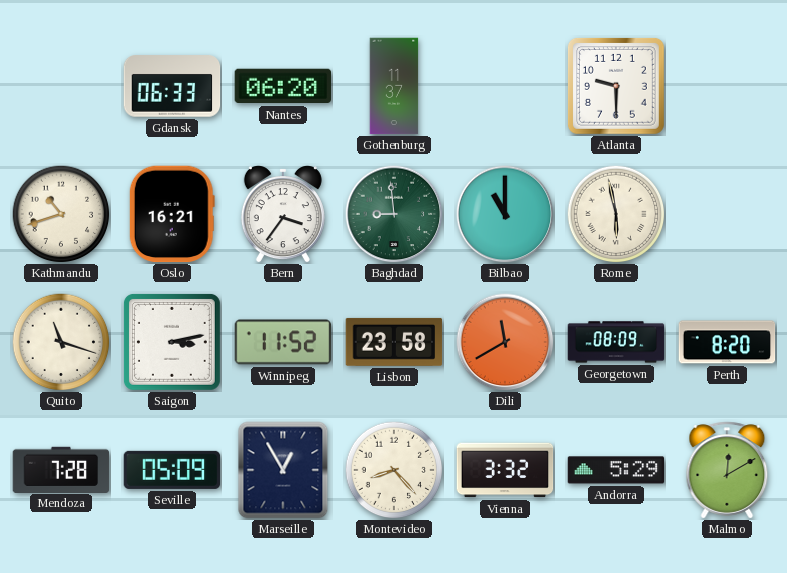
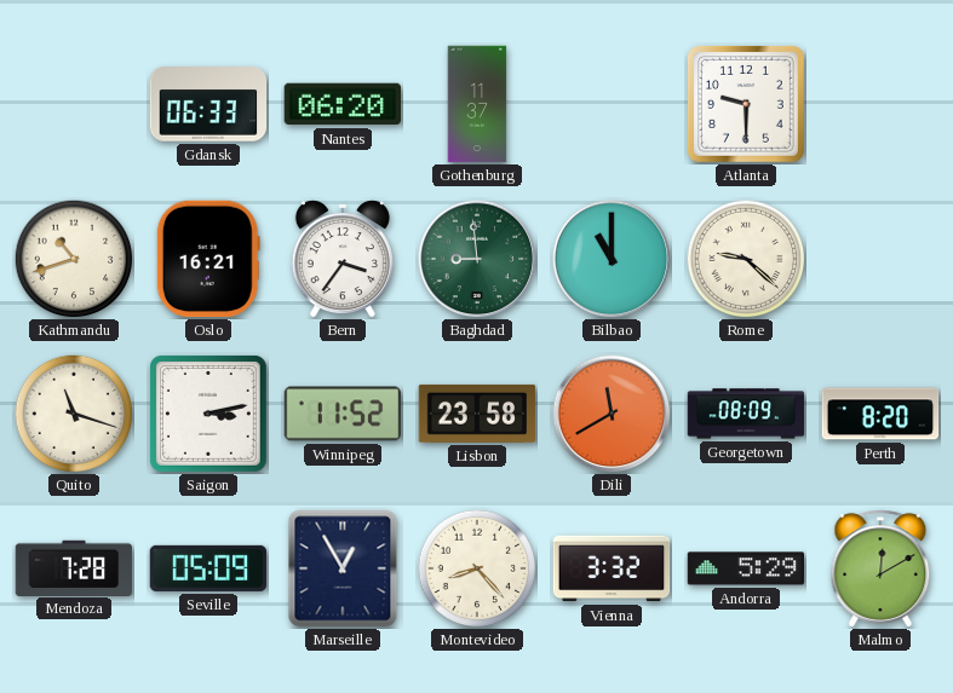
Rome: 5:58 -> 9:22 (746, 259)
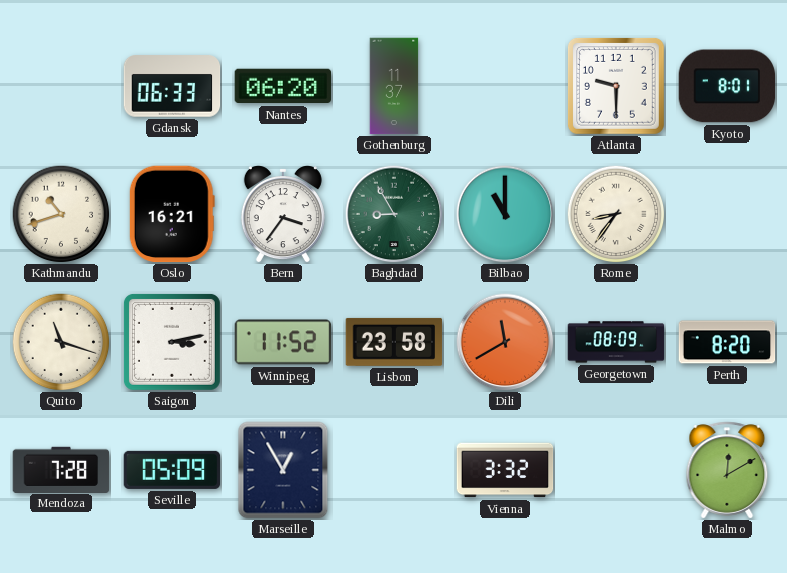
Kyoto: none -> 8:01 (727, 86)
Baghdad: 8:59 -> 8:55 (394, 214)
Rome: 9:22 -> 8:36 (616, 214)
Montevideo: 8:23 -> none (477, 568)
Andorra: 5:29 -> none (746, 568)
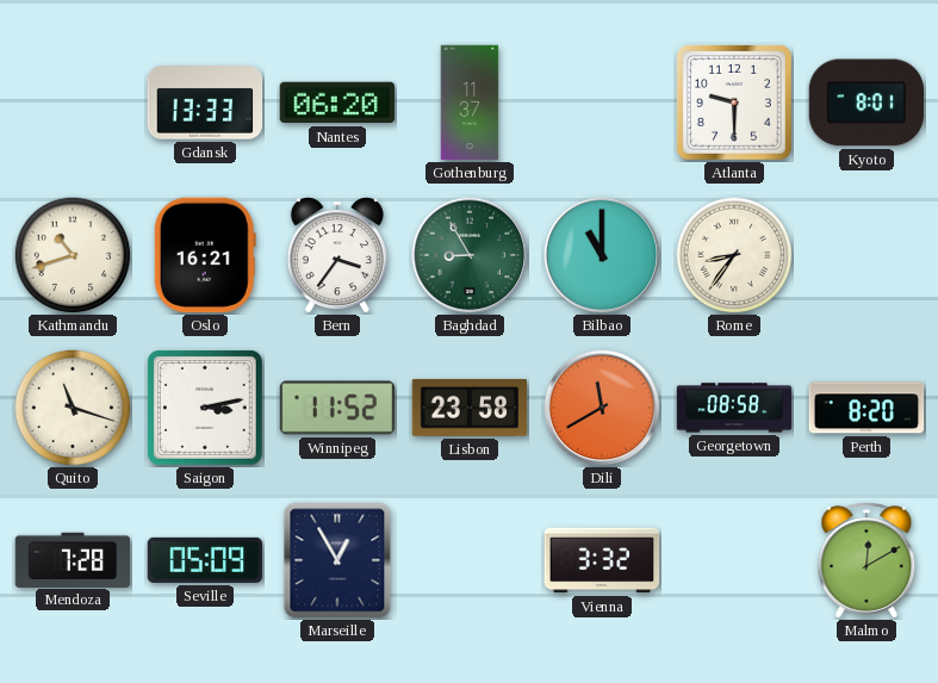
Gdansk: 06:33 -> 13:33 (205, 103)
Georgetown: 08:09 -> 08:58 (734, 408)
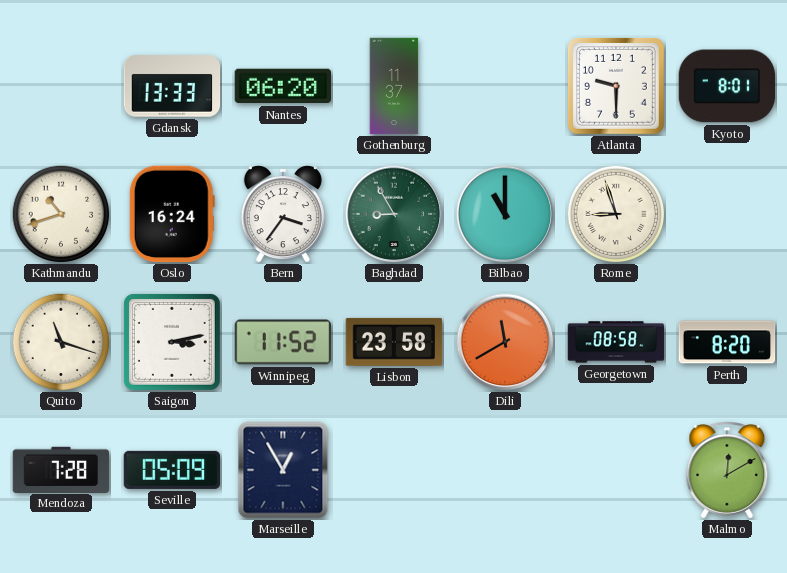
Oslo: 16:21 -> 16:24 (172, 214)
Rome: 8:36 -> 8:57 (616, 214)
Vienna: 3:32 -> none (602, 560)
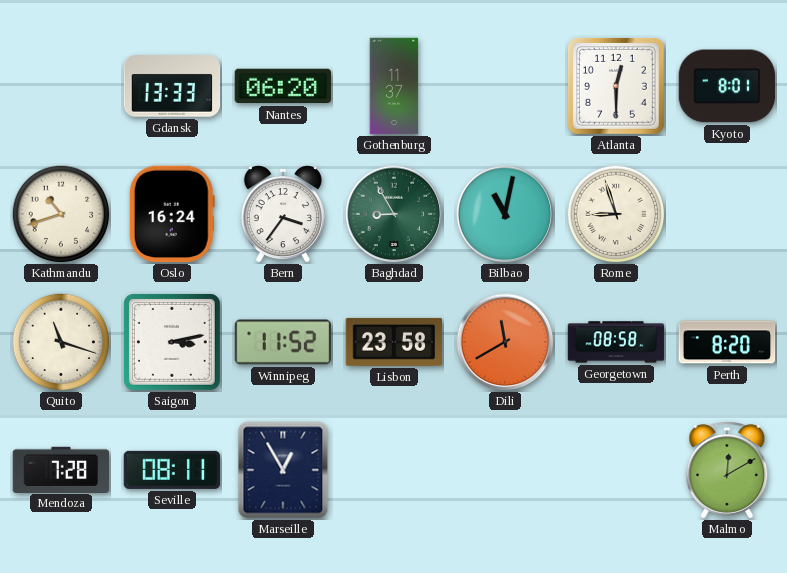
Atlanta: 9:30 -> 12:30 (616, 86)
Bilbao: 11:00 -> 11:02 (505, 214)
Seville: 05:09 -> 08:11 (172, 470)
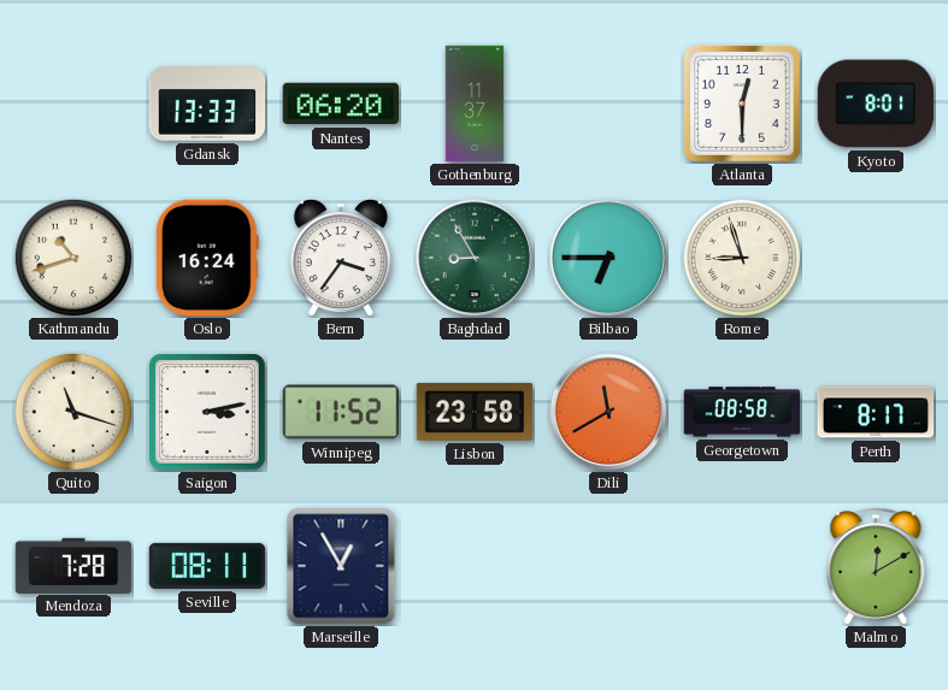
Bilbao: 11:02 -> 6:45 (608, 258)
Perth: 8:20 -> 8:17 (876, 412)
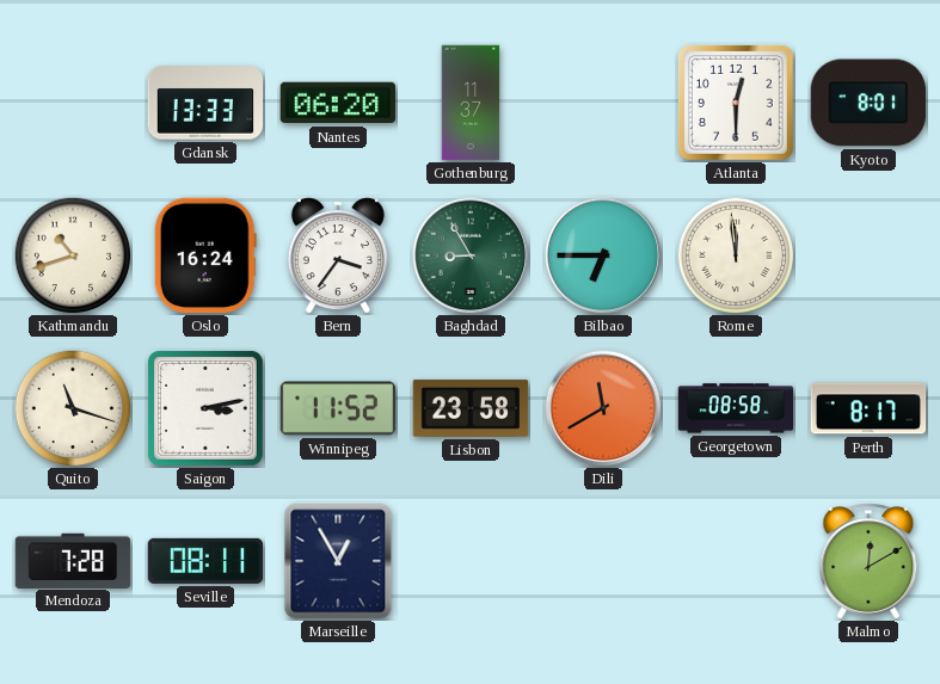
Rome: 8:57 -> 11:59 (736, 255)
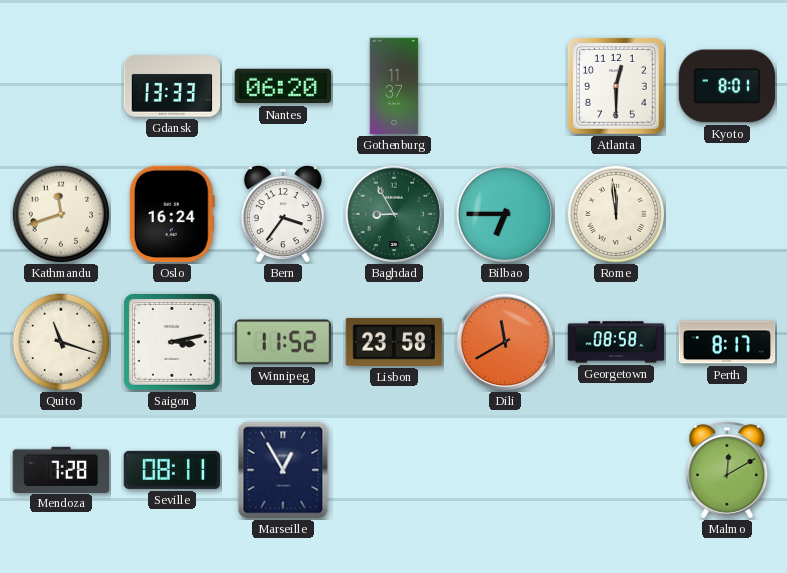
Kathmandu: 10:42 -> 11:42 (61, 214)
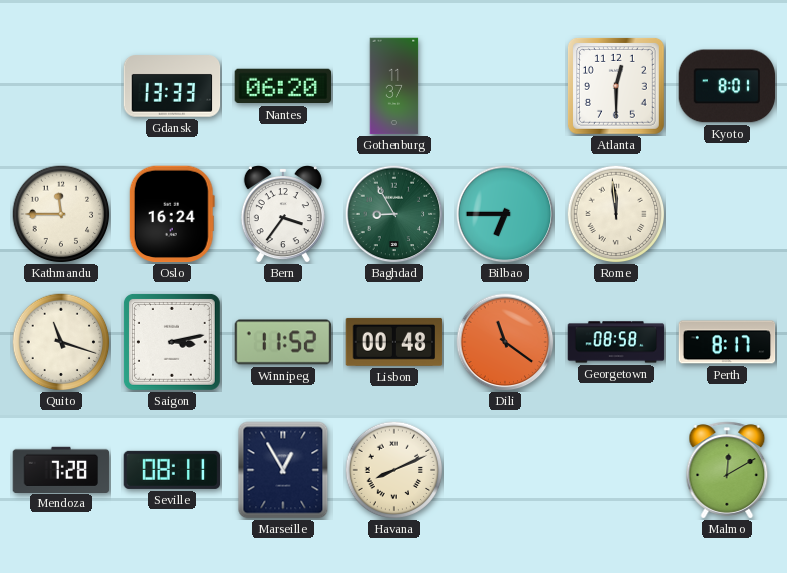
Kathmandu: 11:42 -> 11:45 (61, 214)
Lisbon: 23:58 -> 00:48 (394, 342)
Dili: 11:40 -> 11:21 (505, 342)
Havana: none -> 8:11 (394, 470)
